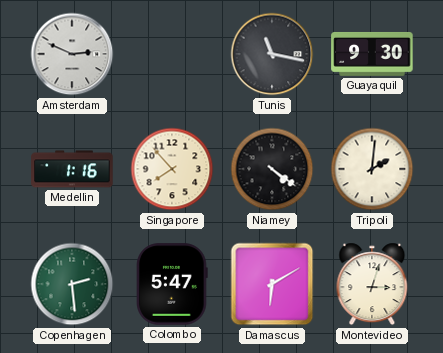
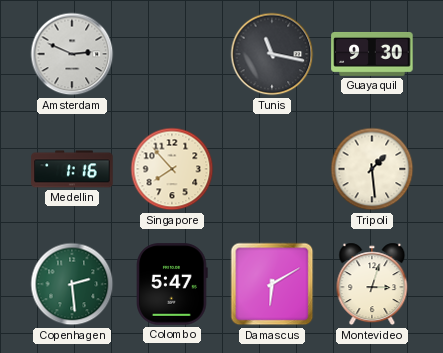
Niamey: 4:21 -> none (272, 169)
Tripoli: 2:01 -> 1:29 (372, 169)
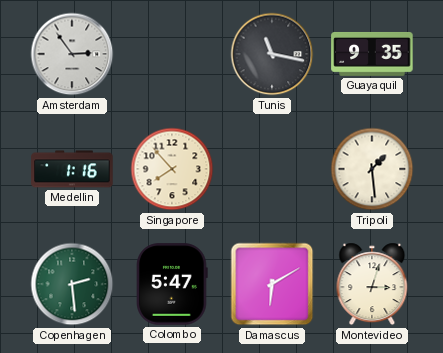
Amsterdam: 2:49 -> 2:54 (72, 54)
Guayaquil: 9:30 -> 9:35 (372, 54)
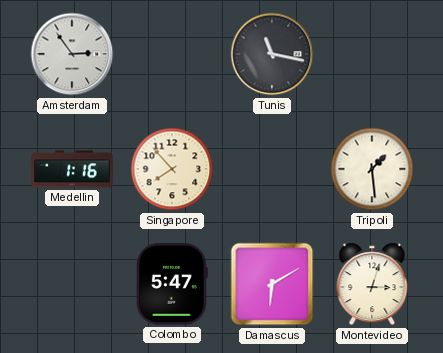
Guayaquil: 9:35 -> none (372, 54)
Copenhagen: 2:29 -> none (72, 284)
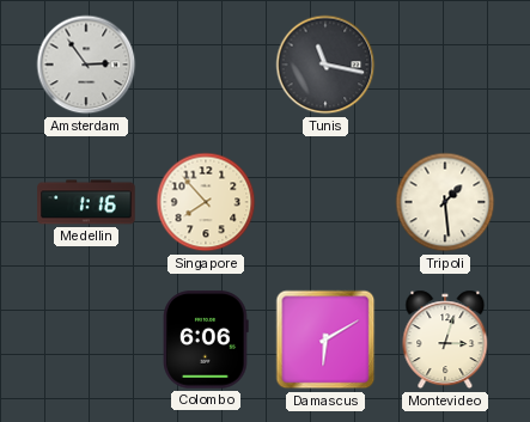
Colombo: 5:47 -> 6:06 (206, 340)
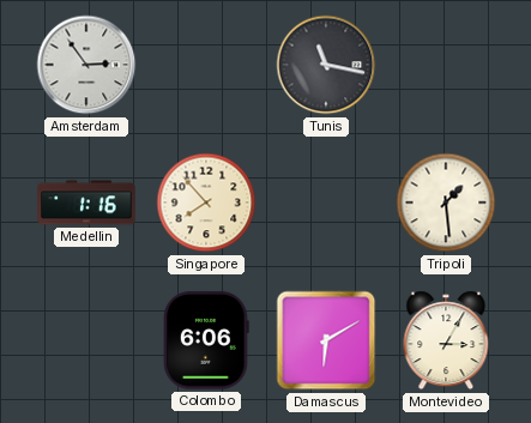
Montevideo: 3:03 -> 3:05 (446, 340)
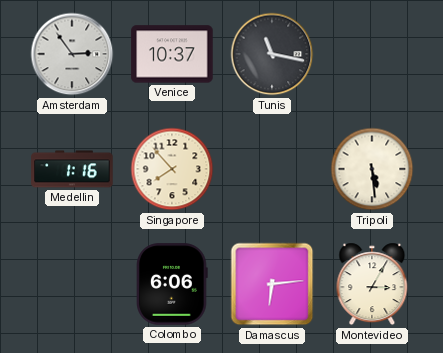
Venice: none -> 10:37 (172, 54)
Tripoli: 1:29 -> 5:29 (372, 169)
Damascus: 6:10 -> 6:14 (272, 284)
